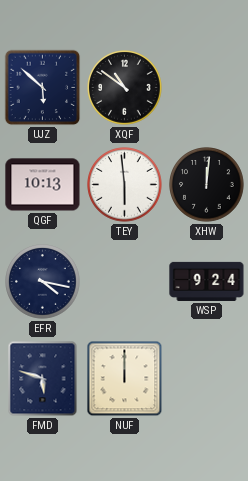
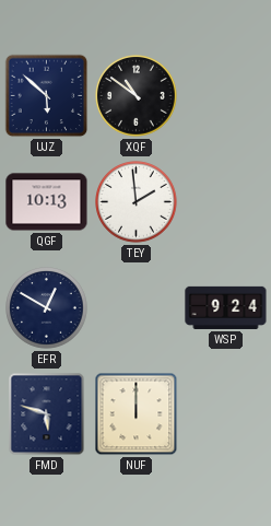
TEY: 5:59 -> 1:59 (137, 202)
XHW: 12:01 -> none (207, 185)
EFR: 4:17 -> 12:50 (47, 308)
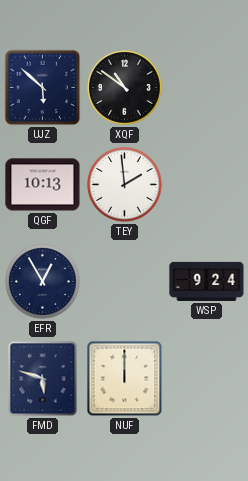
EFR: 12:50 -> 12:55 (43, 282)
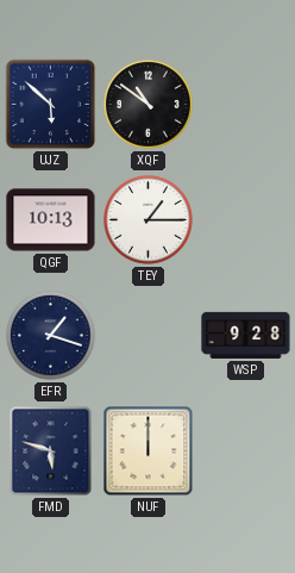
TEY: 1:59 -> 1:15 (149, 220)
EFR: 12:55 -> 1:18 (51, 336)
WSP: 9:24 -> 9:28 (246, 335)
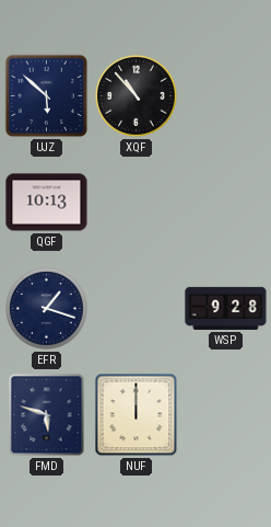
XQF: 10:51 -> 10:53 (137, 96)
TEY: 1:15 -> none (149, 220)
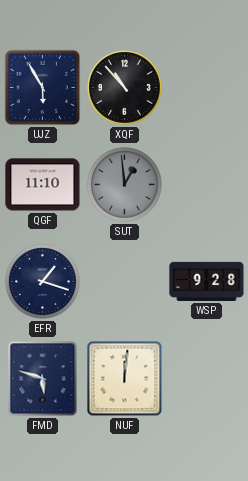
UJZ: 5:52 -> 5:55 (43, 88)
QGF: 10:13 -> 11:10 (43, 185)
SUT: none -> 12:59 (125, 185)
NUF: 12:00 -> 12:01 (125, 379)
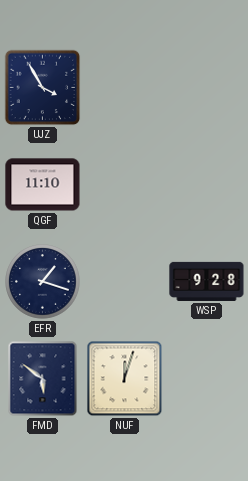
UJZ: 5:55 -> 3:55 (43, 88)
XQF: 10:53 -> none (125, 88)
SUT: 12:59 -> none (125, 185)
FMD: 5:48 -> 5:51 (43, 379)
NUF: 12:01 -> 12:03 (125, 379)
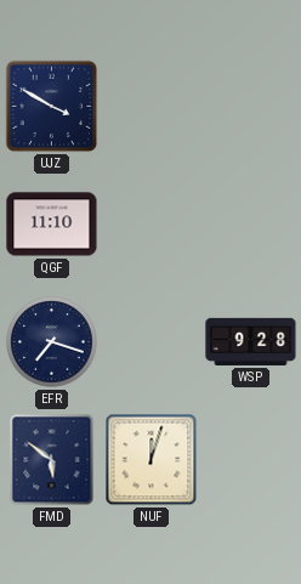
UJZ: 3:55 -> 3:50 (52, 107)
EFR: 1:18 -> 7:18 (52, 342)
